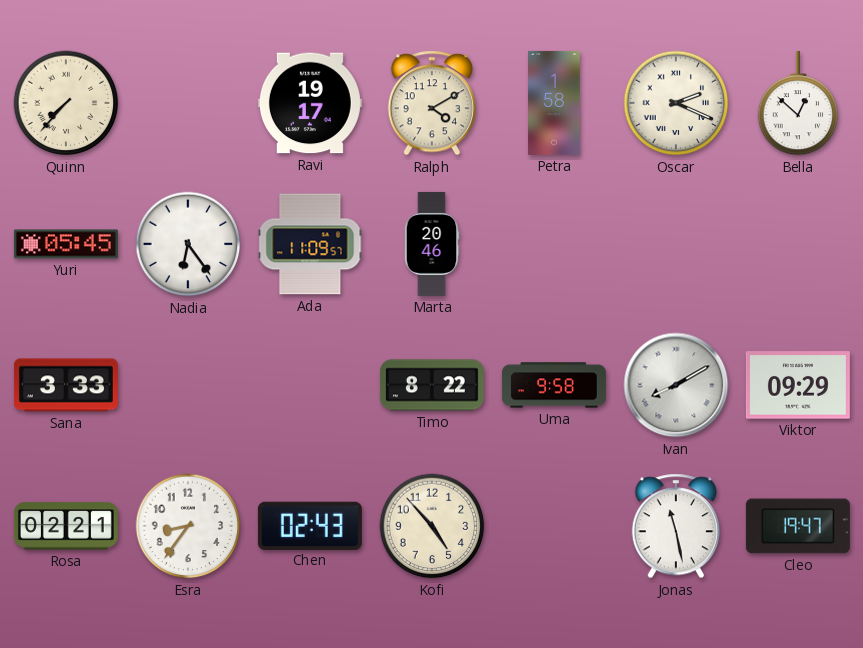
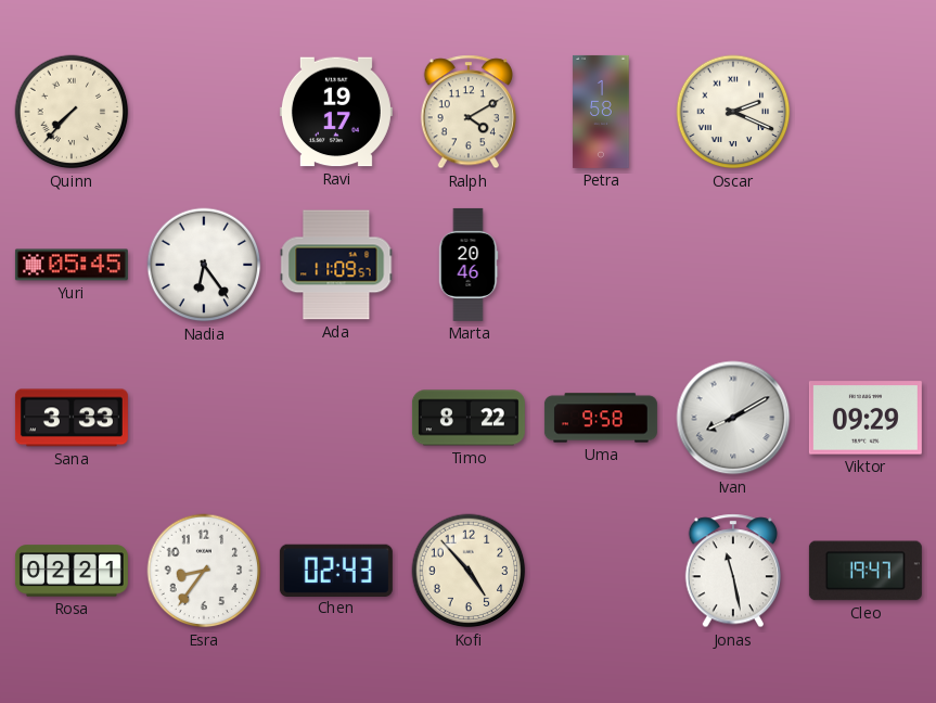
Bella: 12:52 -> none (798, 103)
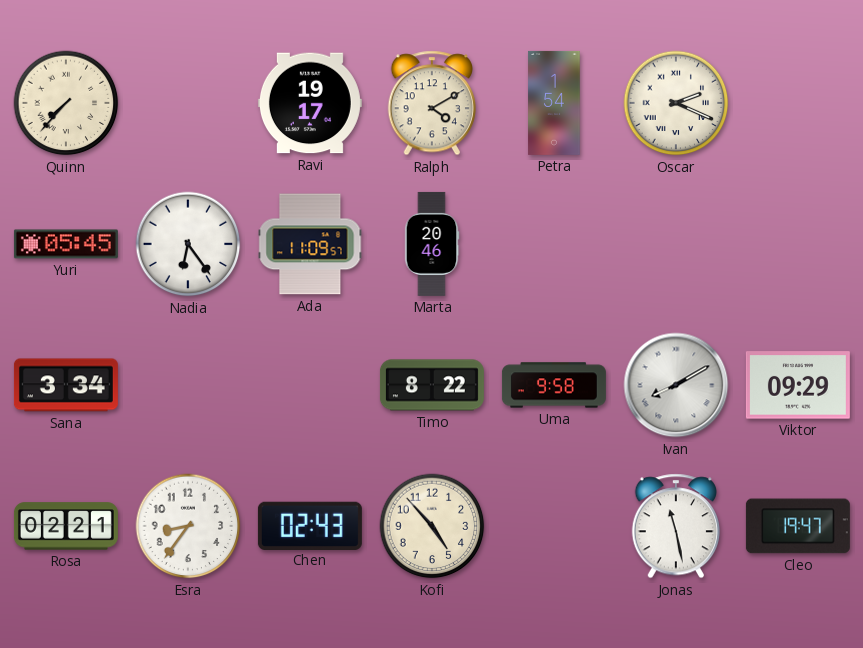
Petra: 1:58 -> 1:54 (554, 103)
Sana: 3:33 -> 3:34 (66, 385)
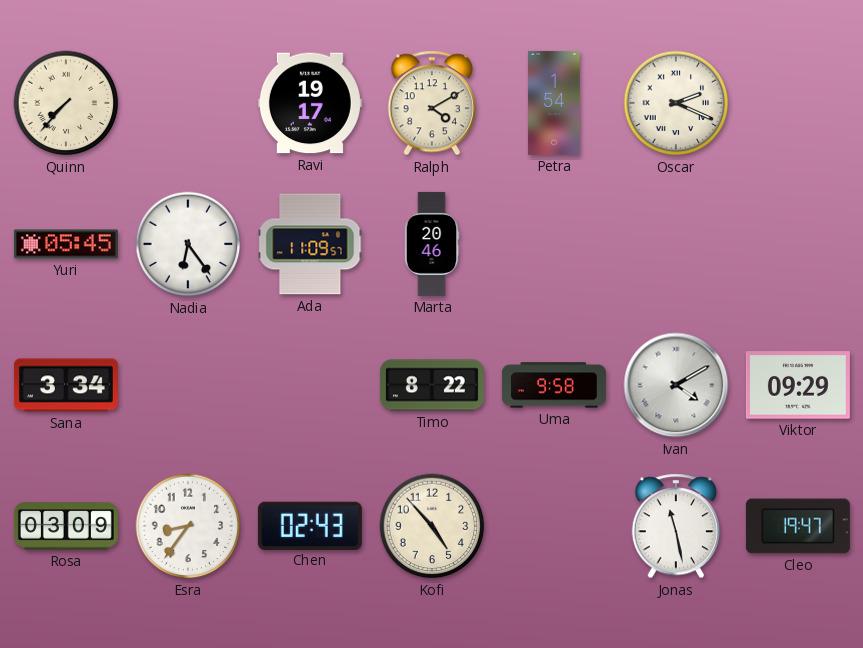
Ivan: 8:10 -> 4:10 (676, 385)
Rosa: 02:21 -> 03:09 (66, 526)
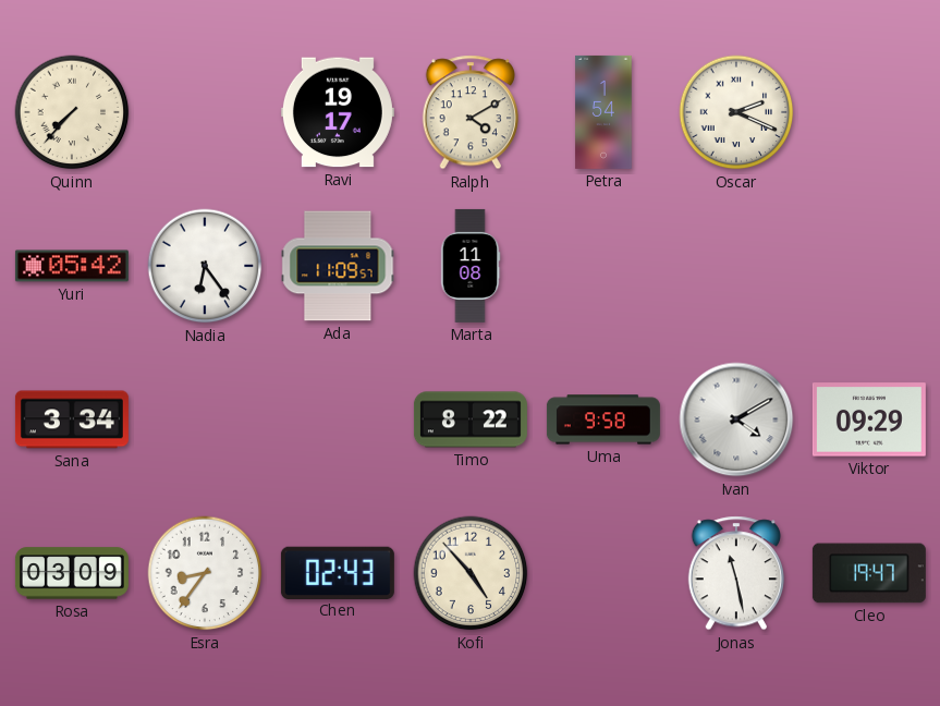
Yuri: 05:45 -> 05:42 (72, 266)
Marta: 20:46 -> 11:08 (471, 266)
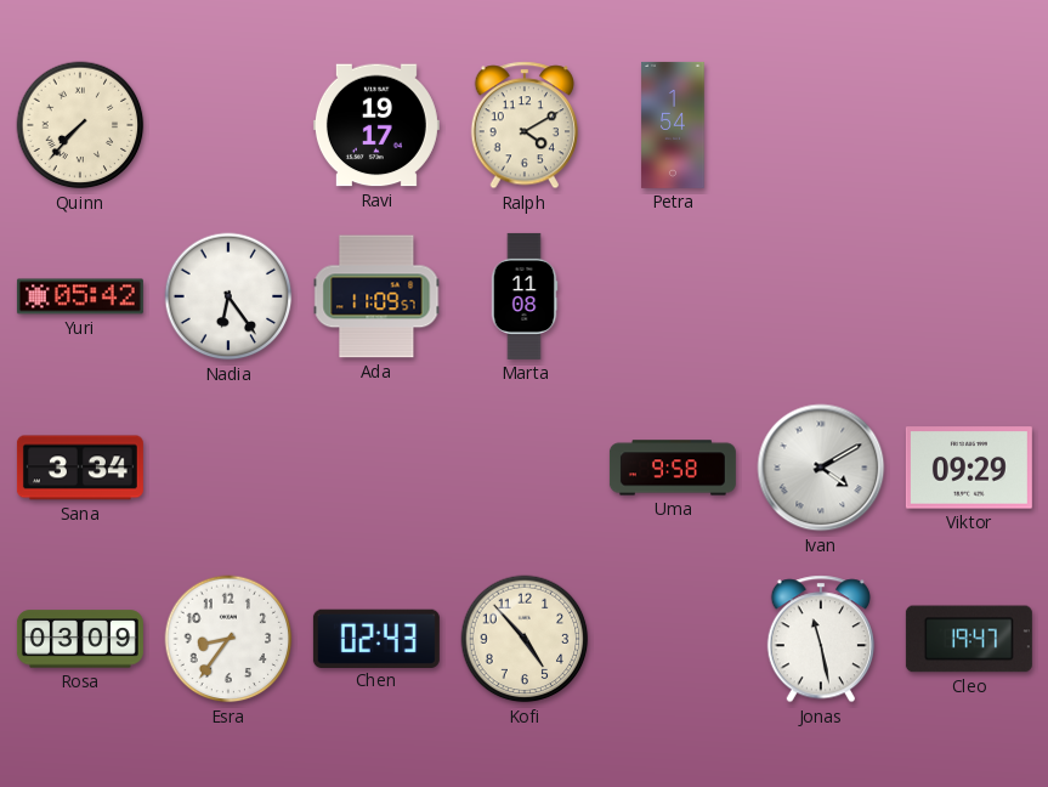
Oscar: 2:19 -> none (736, 112)
Timo: 8:22 -> none (471, 419)
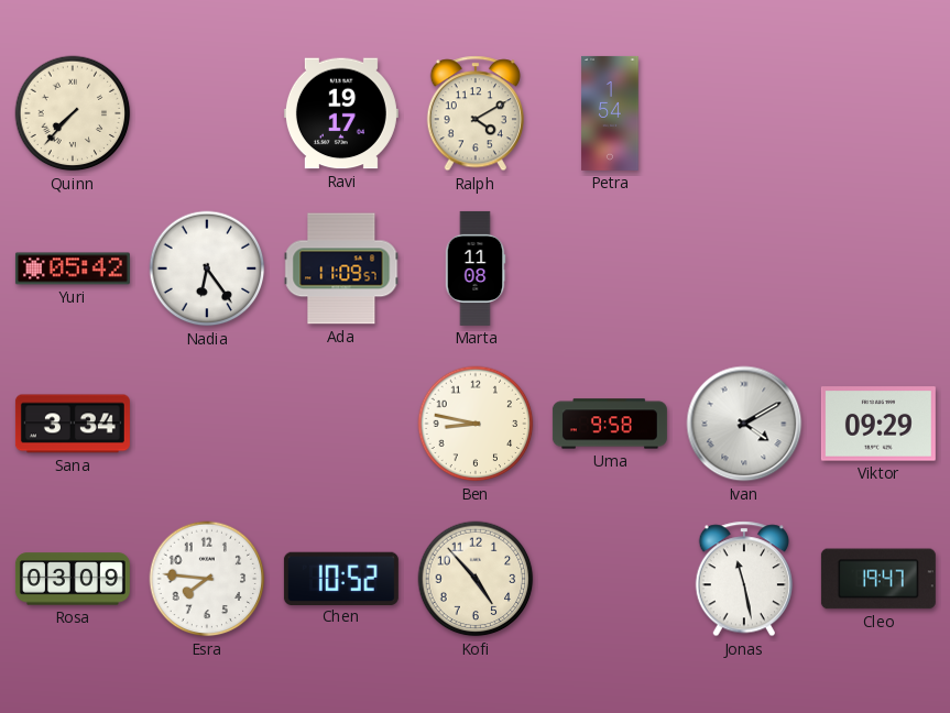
Ben: none -> 8:47 (476, 424)
Esra: 8:36 -> 7:46 (207, 579)
Chen: 02:43 -> 10:52 (341, 578)
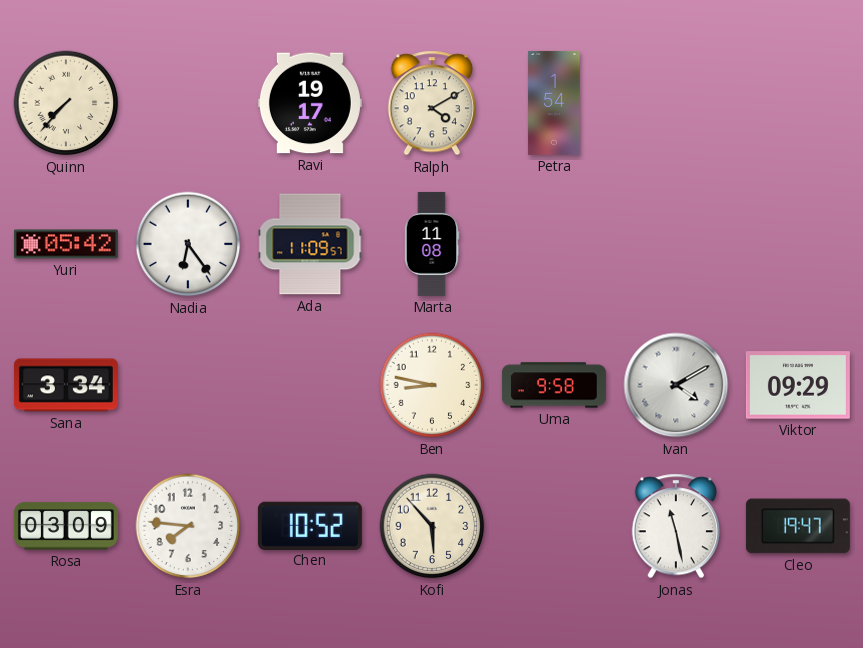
Kofi: 4:53 -> 5:53 (432, 526)
